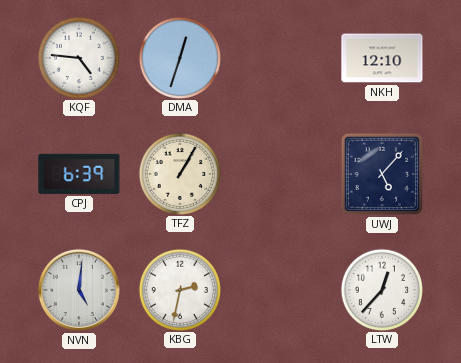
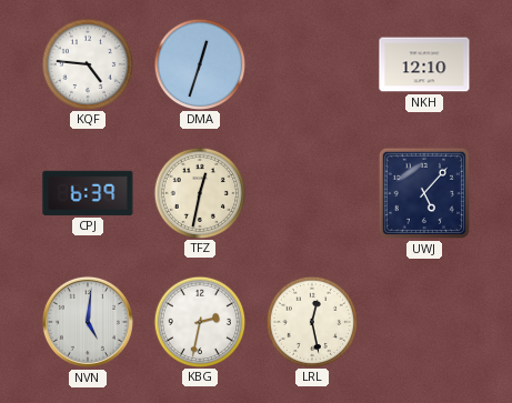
TFZ: 1:05 -> 12:32 (199, 192)
LRL: none -> 12:28 (311, 321)
LTW: 12:37 -> none (381, 289)
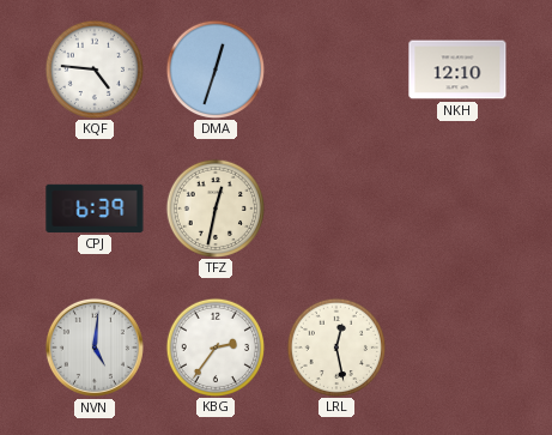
UWJ: 5:07 -> none (424, 193)
KBG: 2:32 -> 2:36 (214, 346)
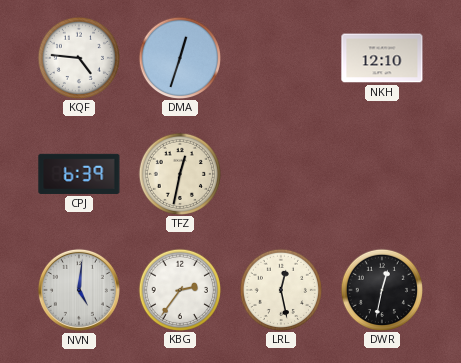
DWR: none -> 12:32 (381, 289)
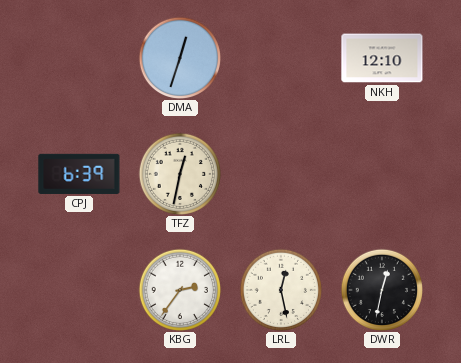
KQF: 4:46 -> none (78, 57)
NVN: 5:01 -> none (79, 290)
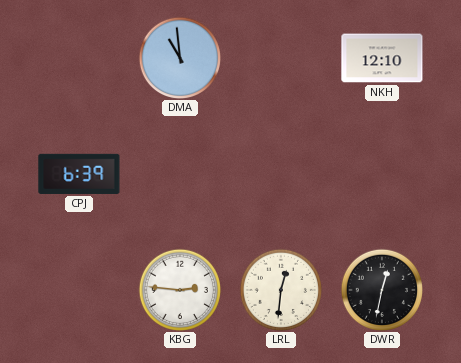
DMA: 12:33 -> 10:59 (179, 57)
TFZ: 12:32 -> none (179, 173)
KBG: 2:36 -> 2:46 (179, 289)
LRL: 12:28 -> 12:31 (280, 289)
